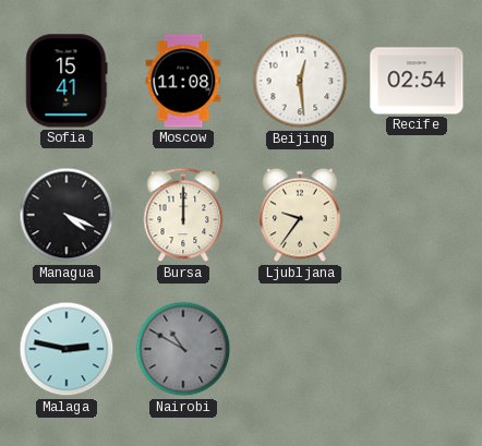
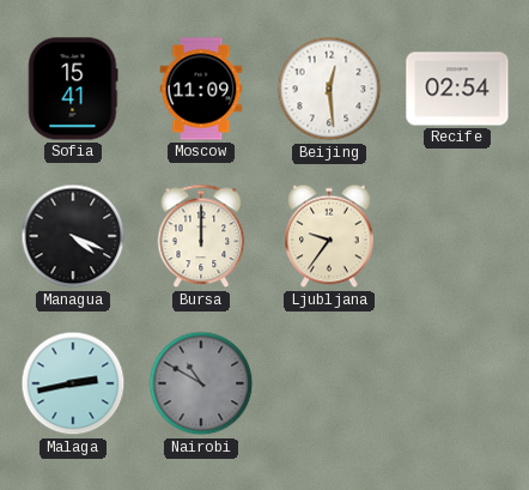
Moscow: 11:08 -> 11:09 (201, 89)
Malaga: 2:47 -> 2:43 (73, 383)
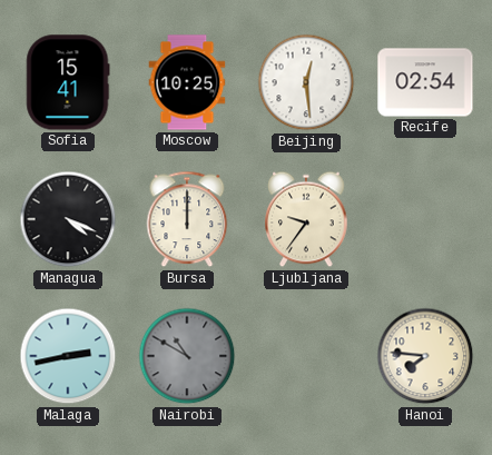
Moscow: 11:09 -> 10:25 (187, 82)
Hanoi: none -> 7:46 (425, 356)
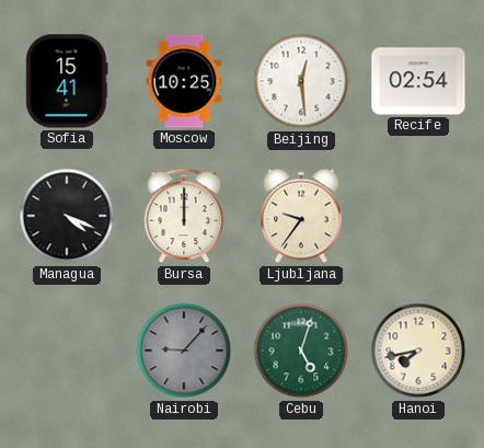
Malaga: 2:43 -> none (68, 356)
Nairobi: 10:50 -> 9:07 (184, 351)
Cebu: none -> 5:03 (301, 351)
Hanoi: 7:46 -> 7:43 (418, 351)
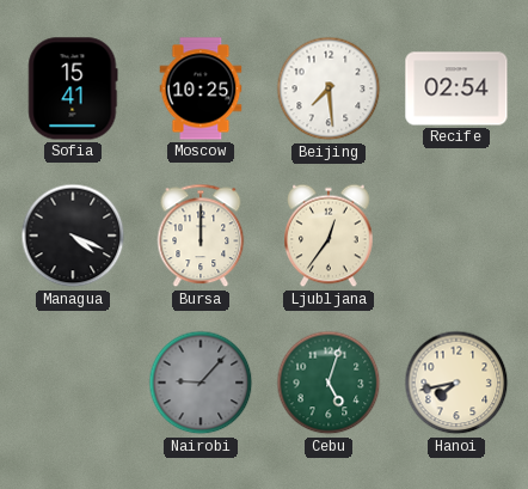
Beijing: 12:29 -> 7:29 (329, 88)
Ljubljana: 9:36 -> 12:36 (329, 236)
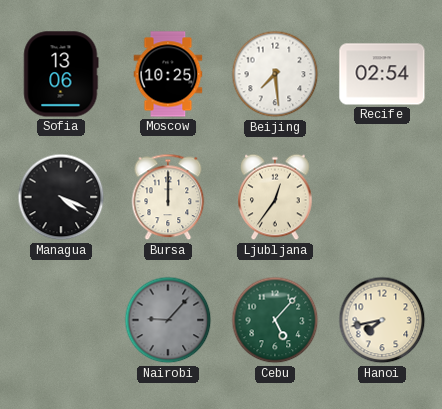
Sofia: 15:41 -> 13:06 (61, 74)
Cebu: 5:03 -> 5:07 (275, 320)
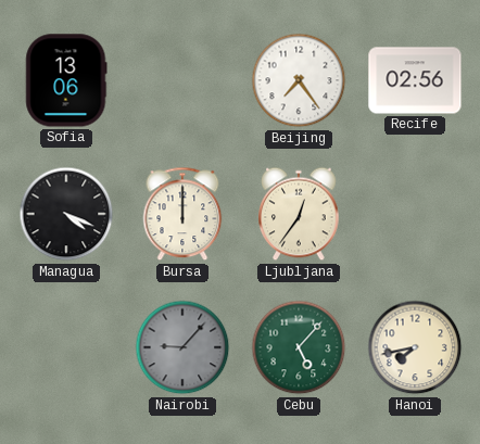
Moscow: 10:25 -> none (168, 74)
Beijing: 7:29 -> 7:24 (299, 80)
Recife: 02:54 -> 02:56 (415, 80)
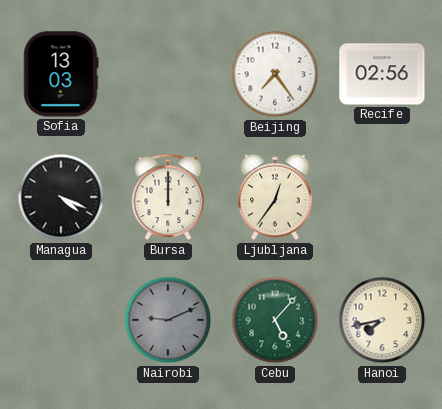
Sofia: 13:06 -> 13:03 (61, 74)
Nairobi: 9:07 -> 9:11 (168, 320)
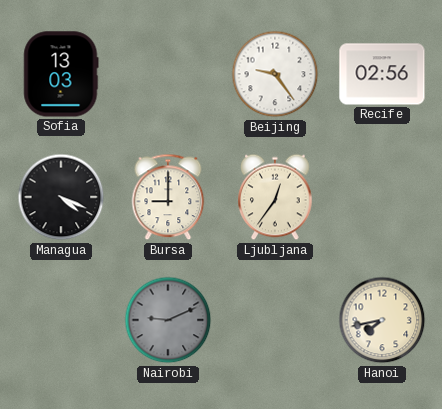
Beijing: 7:24 -> 9:24 (275, 74)
Bursa: 12:00 -> 9:00 (168, 197)
Cebu: 5:07 -> none (275, 320)
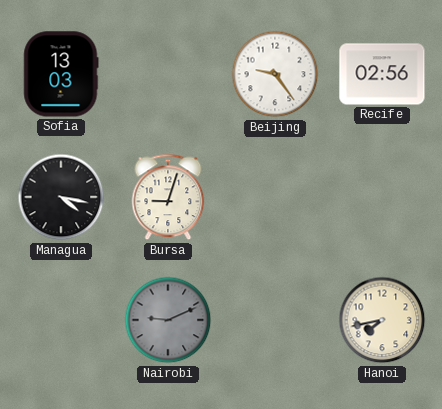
Managua: 4:19 -> 4:17 (61, 197)
Bursa: 9:00 -> 9:03 (168, 197)
Ljubljana: 12:36 -> none (275, 197)
